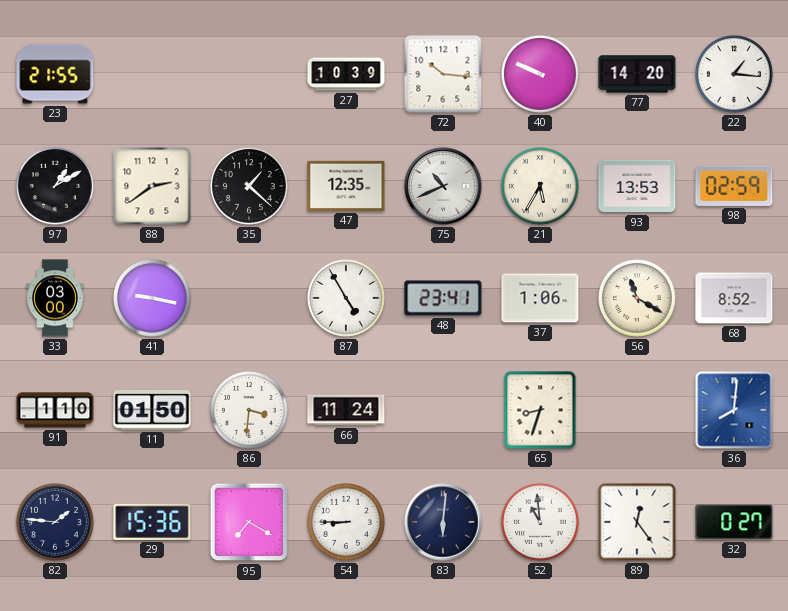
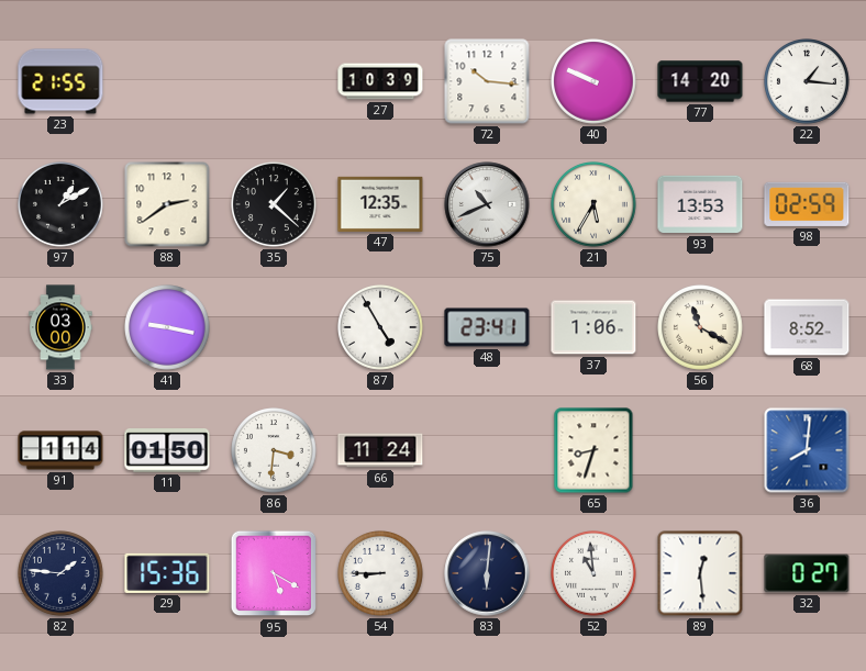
91: 1:10 -> 1:14 (60, 450)
95: 7:20 -> 5:20 (274, 573)
89: 12:24 -> 12:29 (700, 573)
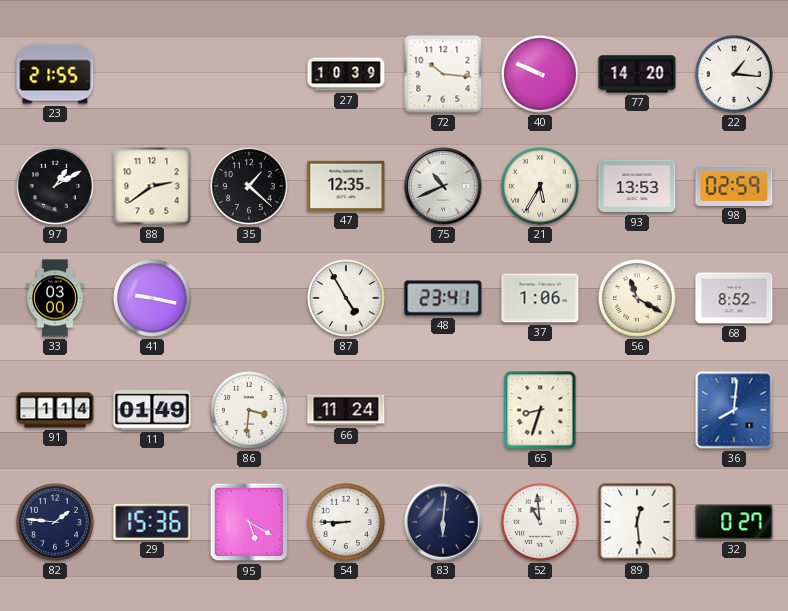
11: 01:50 -> 01:49 (152, 411)
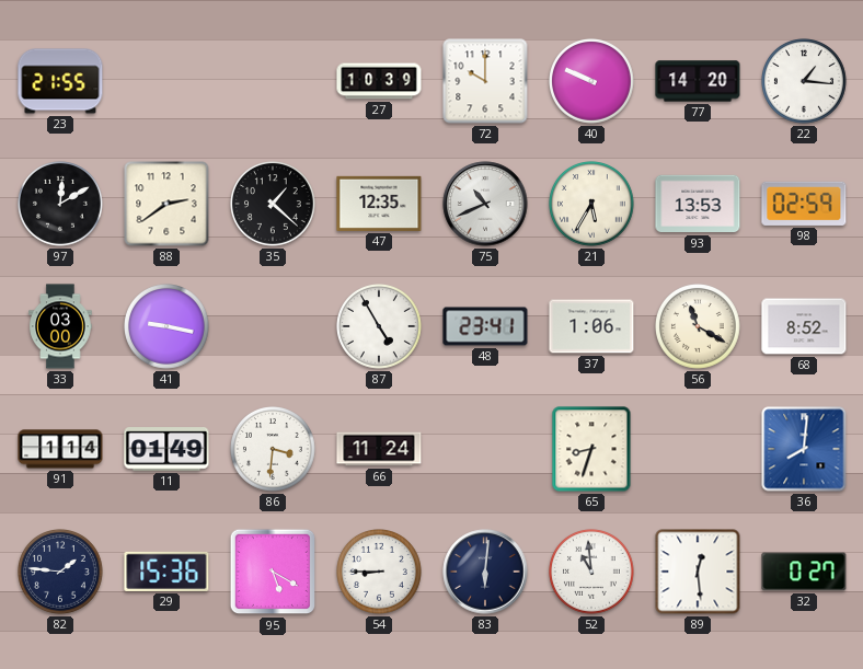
72: 10:16 -> 10:00 (485, 81)
97: 1:10 -> 12:10 (61, 205)
